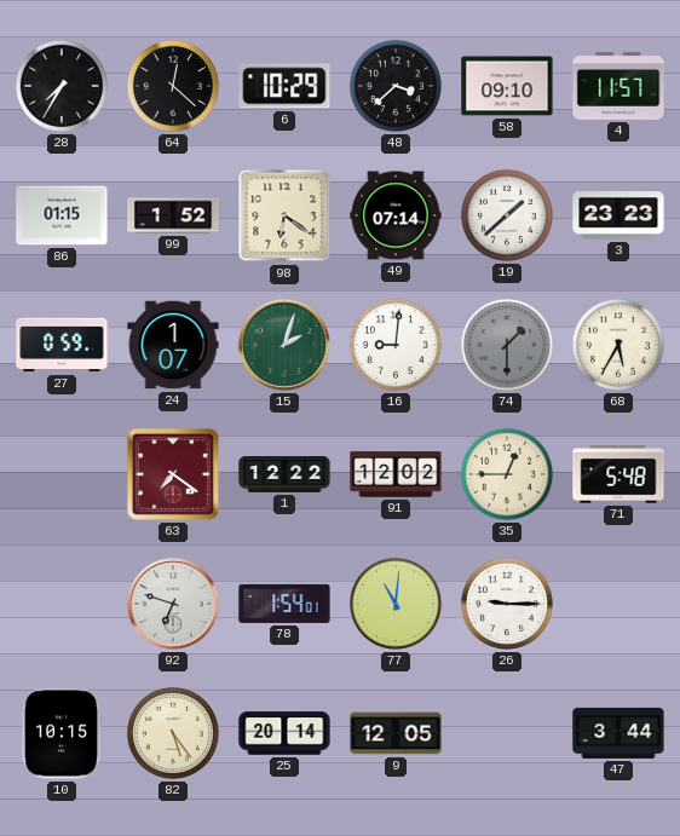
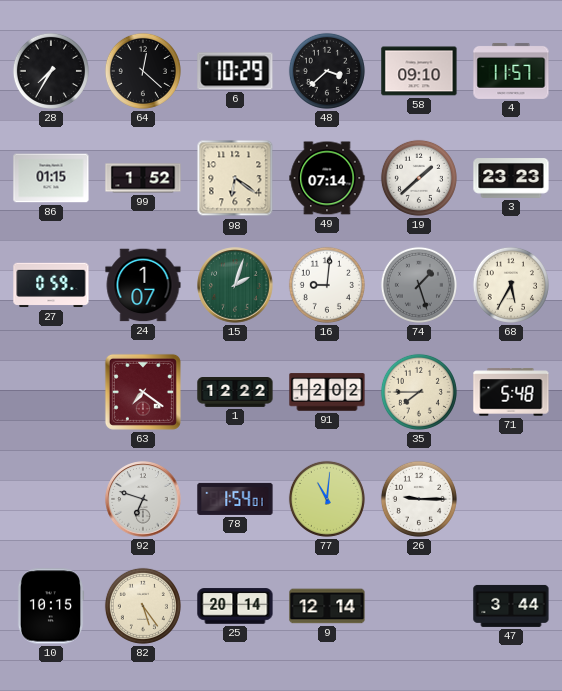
74: 1:30 -> 1:27 (419, 285)
35: 12:45 -> 7:45 (419, 392)
9: 12:05 -> 12:14 (327, 606)
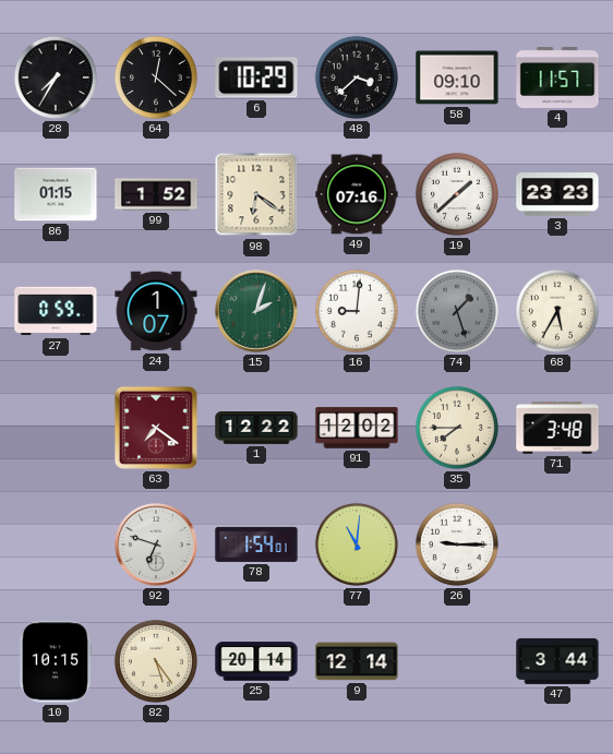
49: 07:14 -> 07:16 (357, 194)
71: 5:48 -> 3:48 (557, 428)
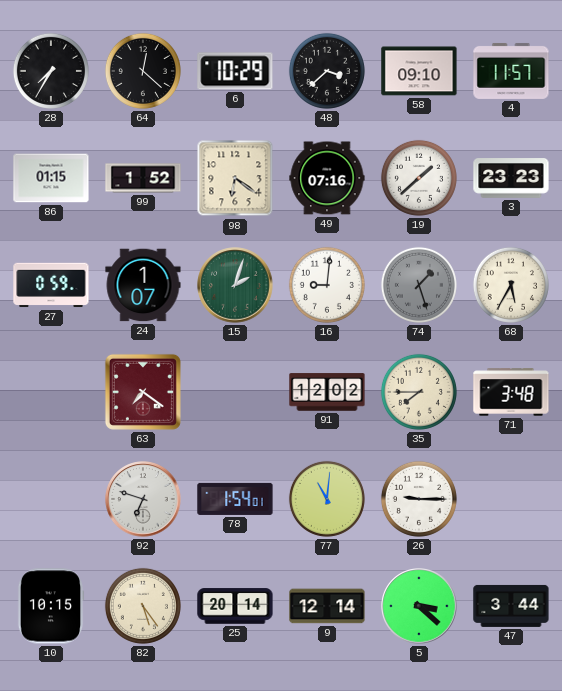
1: 12:22 -> none (256, 429)
5: none -> 3:22 (419, 606)
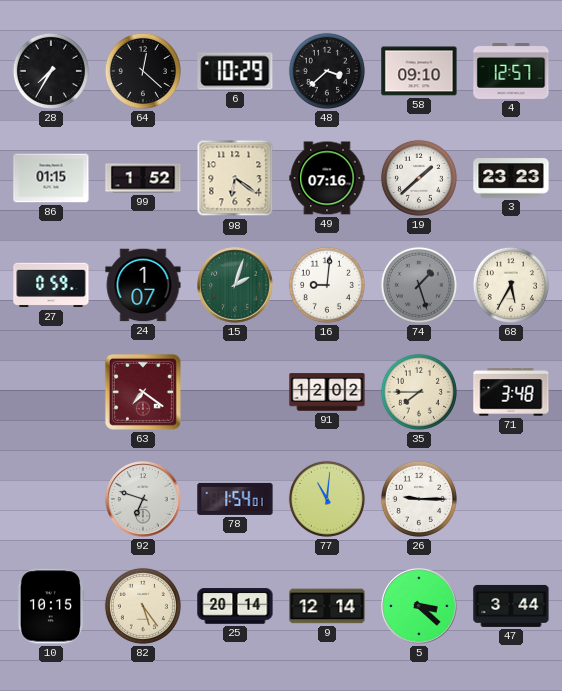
4: 11:57 -> 12:57 (511, 71)
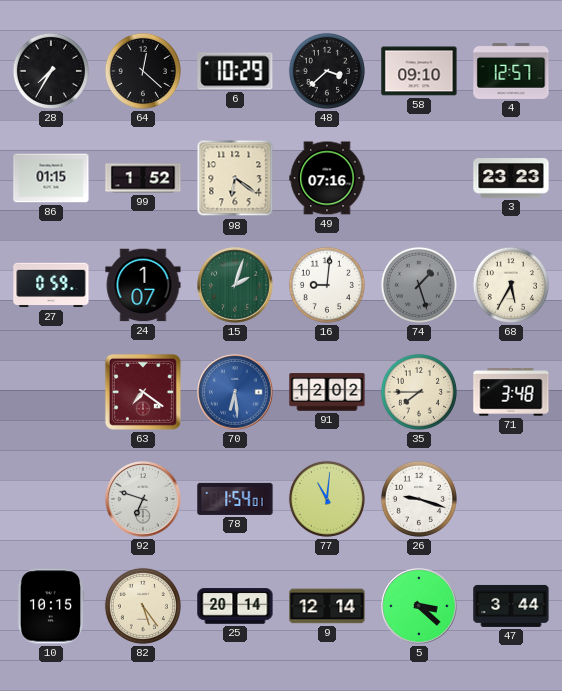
19: 1:38 -> none (419, 178)
70: none -> 6:29 (235, 392)
26: 9:15 -> 9:18 (419, 499)
